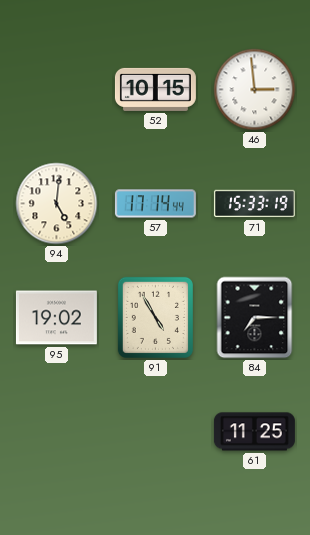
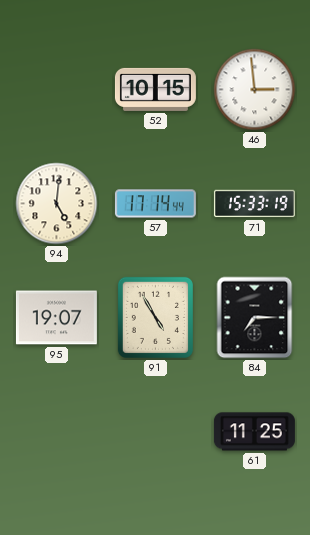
95: 19:02 -> 19:07 (56, 318)
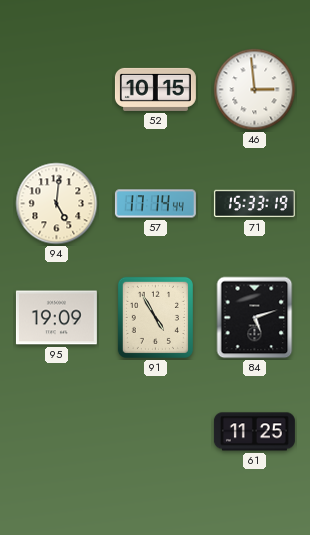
95: 19:07 -> 19:09 (56, 318)
84: 7:15 -> 5:12 (255, 318)
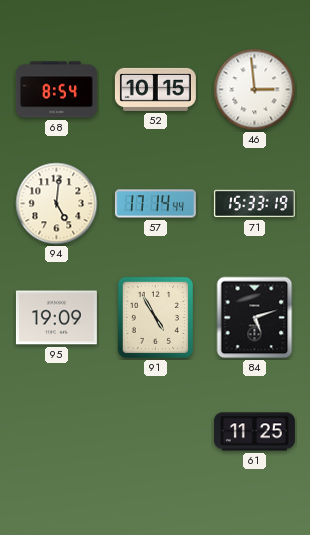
68: none -> 8:54 (56, 90)
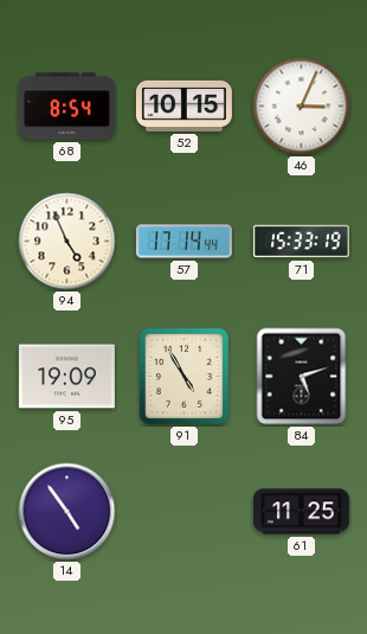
46: 2:59 -> 3:04 (302, 107)
94: 5:01 -> 4:56 (67, 242)
14: none -> 4:54 (67, 512)
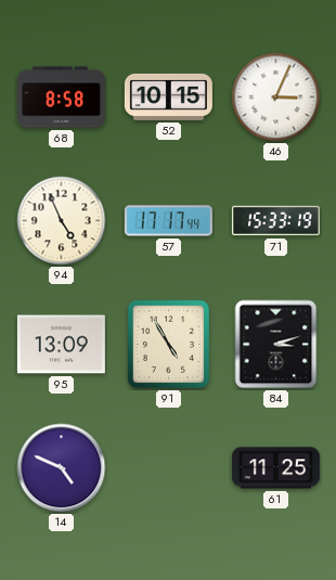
68: 8:54 -> 8:58 (61, 98)
57: 17:14 -> 17:17 (168, 221)
95: 19:09 -> 13:09 (61, 345)
84: 5:12 -> 3:12 (276, 345)
14: 4:54 -> 4:49 (62, 468)
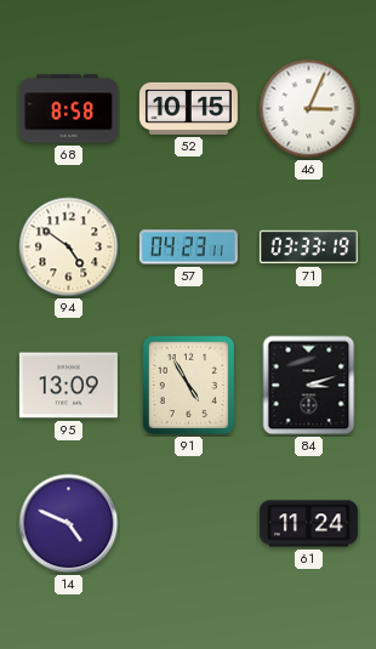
94: 4:56 -> 4:51 (69, 247)
57: 17:17 -> 04:23 (188, 247)
71: 15:33 -> 03:33 (308, 247)
61: 11:25 -> 11:24 (308, 524)
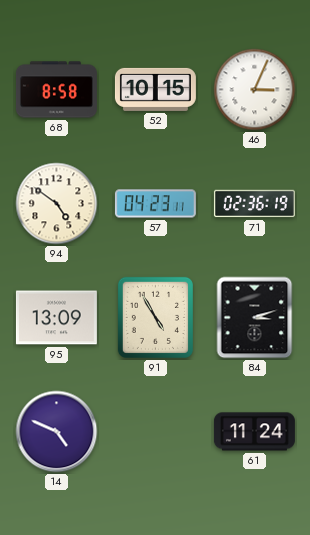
71: 03:33 -> 02:36 (254, 204)
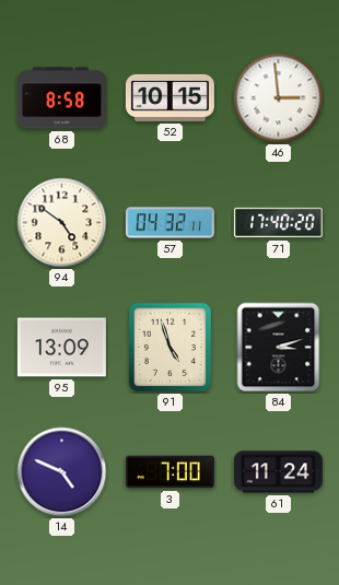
46: 3:04 -> 2:59 (279, 98)
57: 04:23 -> 04:32 (169, 223)
71: 02:36 -> 17:40 (278, 223)
91: 4:55 -> 4:57 (169, 347)
3: none -> 7:00 (169, 472)
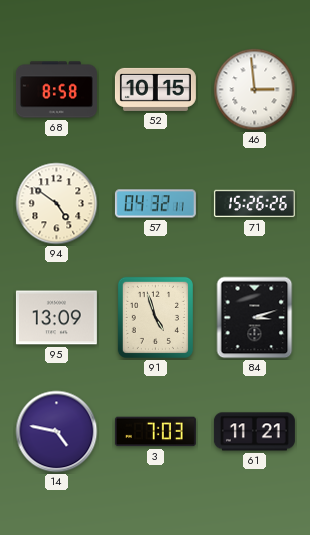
71: 17:40 -> 15:26 (254, 204)
14: 4:49 -> 4:47 (57, 432)
3: 7:00 -> 7:03 (155, 432)
61: 11:24 -> 11:21 (254, 432)
